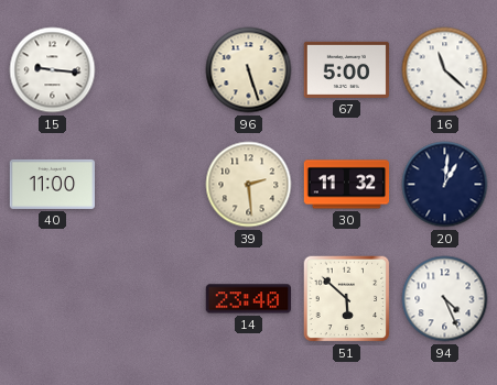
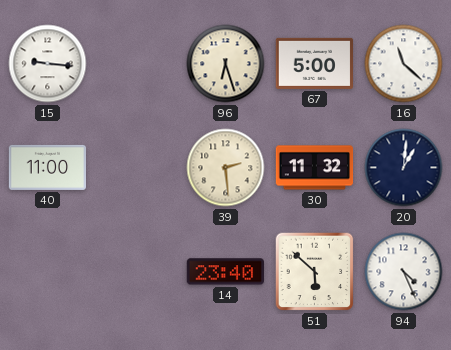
96: 5:27 -> 6:27 (226, 64)
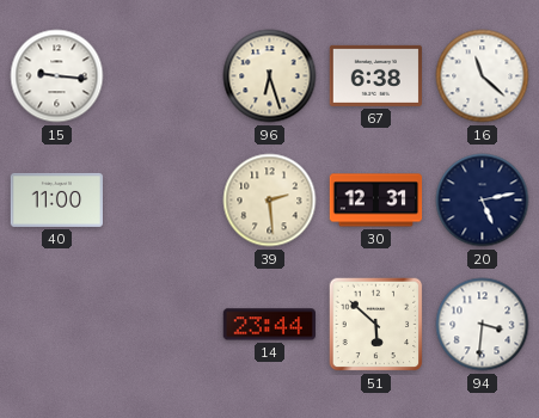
67: 5:00 -> 6:38 (375, 75)
30: 11:32 -> 12:31 (376, 201)
20: 1:01 -> 5:13 (483, 201)
14: 23:40 -> 23:44 (269, 325)
94: 4:26 -> 3:31 (483, 325)
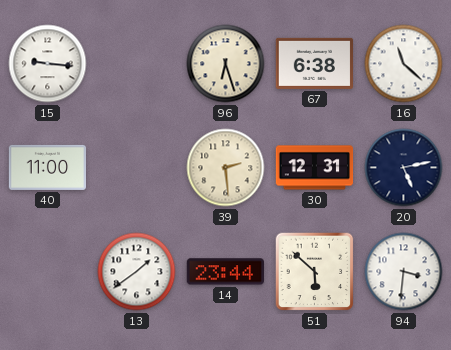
13: none -> 1:39 (137, 272)
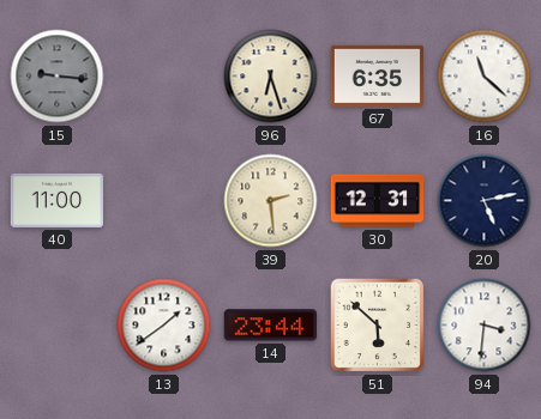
15 dial: white -> grey (58, 77)
67: 6:38 -> 6:35 (377, 75)
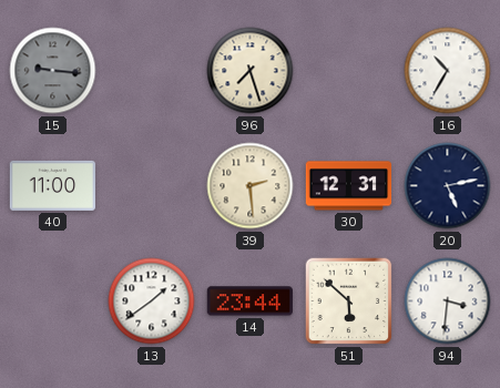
96: 6:27 -> 7:27 (251, 71)
67: 6:35 -> none (377, 75)
16: 11:22 -> 10:35 (448, 71)
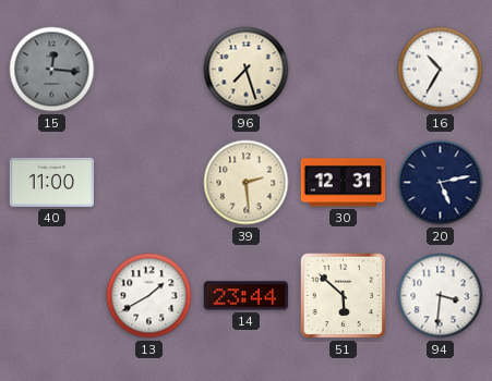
15: 9:16 -> 12:16 (52, 70)
13: 1:39 -> 1:40 (149, 296)
